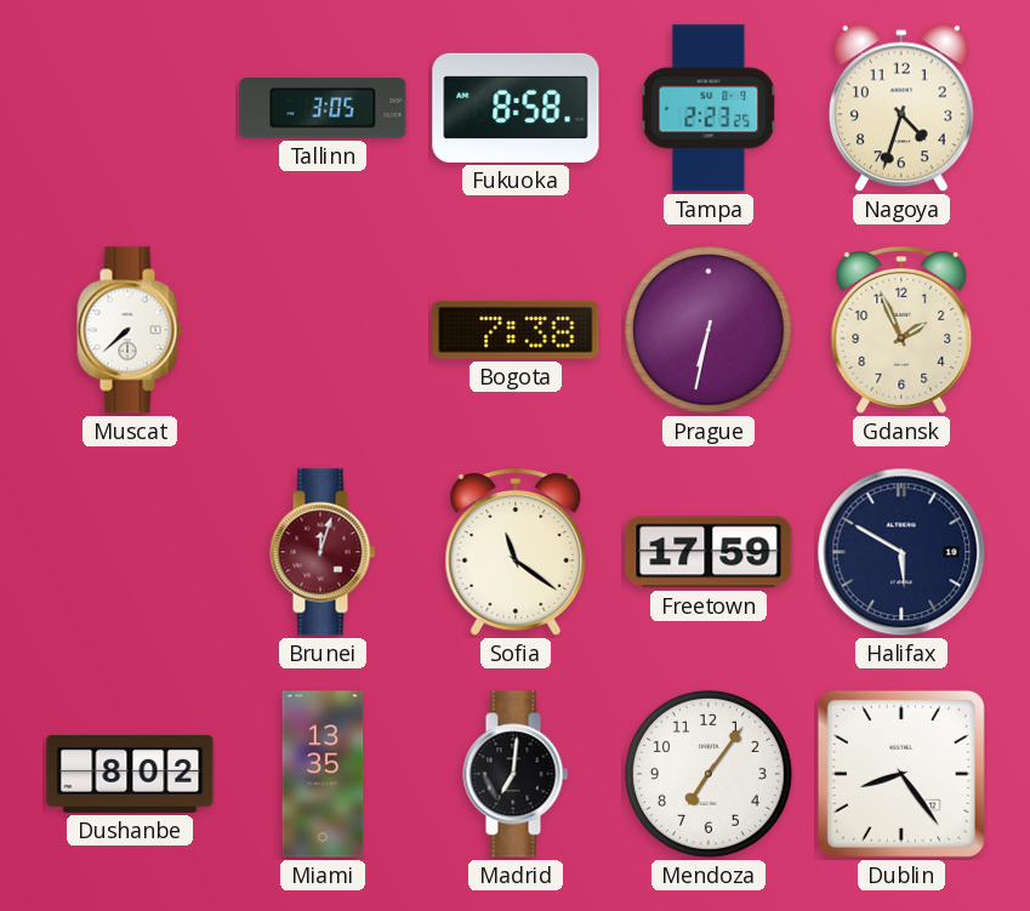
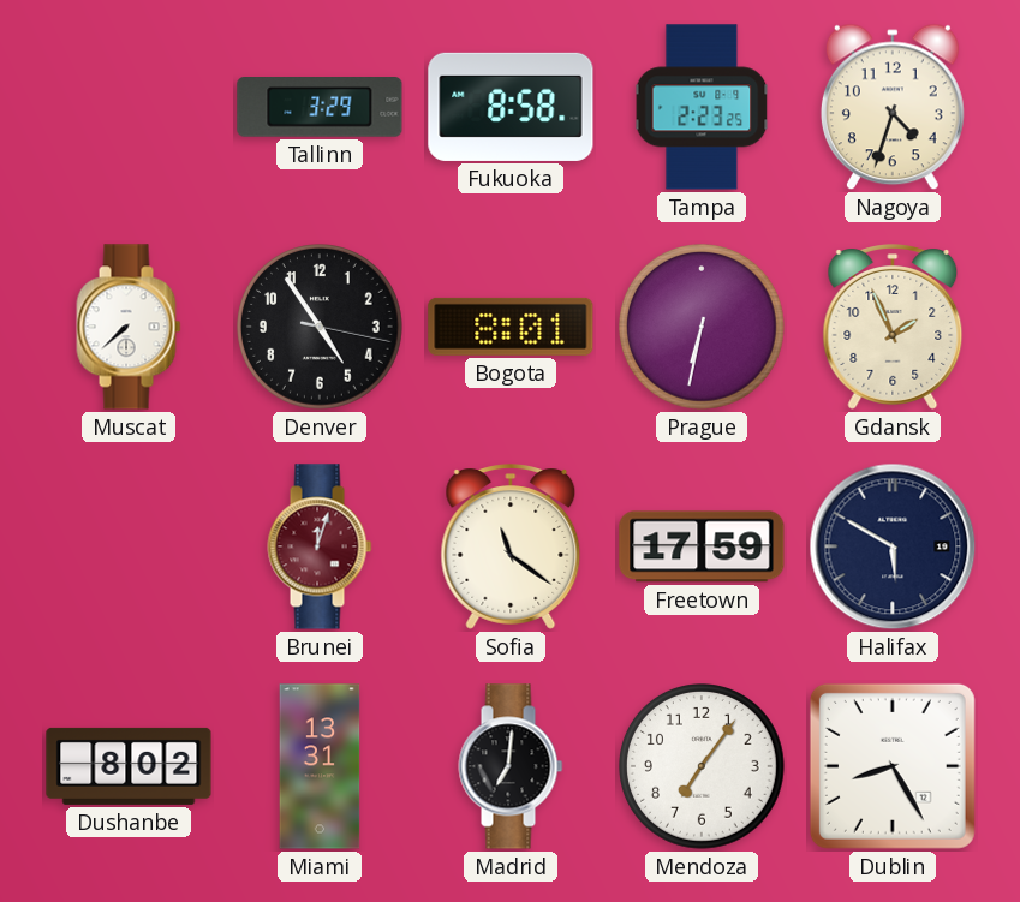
Tallinn: 3:05 -> 3:29 (320, 107)
Denver: none -> 4:54 (321, 328)
Bogota: 7:38 -> 8:01 (511, 327)
Miami: 13:35 -> 13:31 (320, 766)
Dublin: 8:24 -> 8:25 (893, 766)
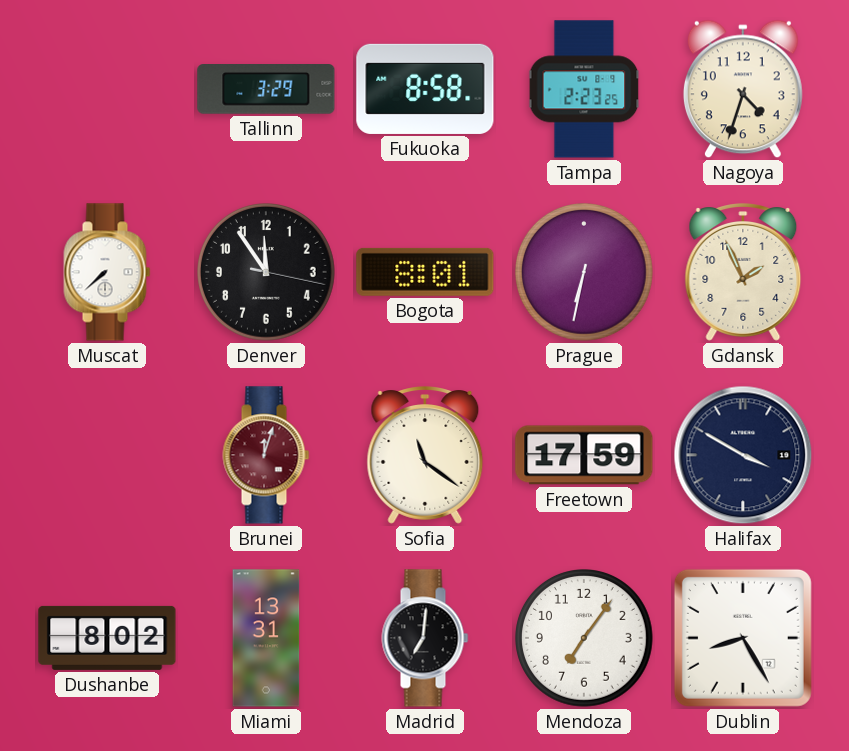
Denver: 4:54 -> 11:54 (267, 273)
Halifax: 5:50 -> 3:50 (743, 455)
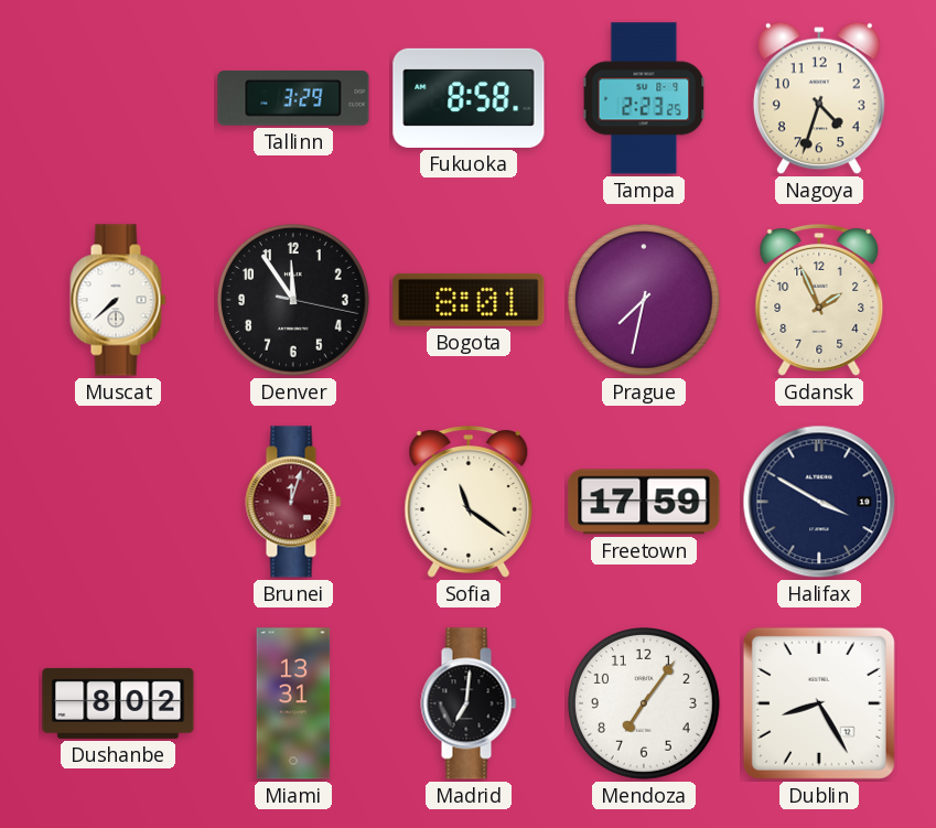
Prague: 6:32 -> 7:32 (645, 301)
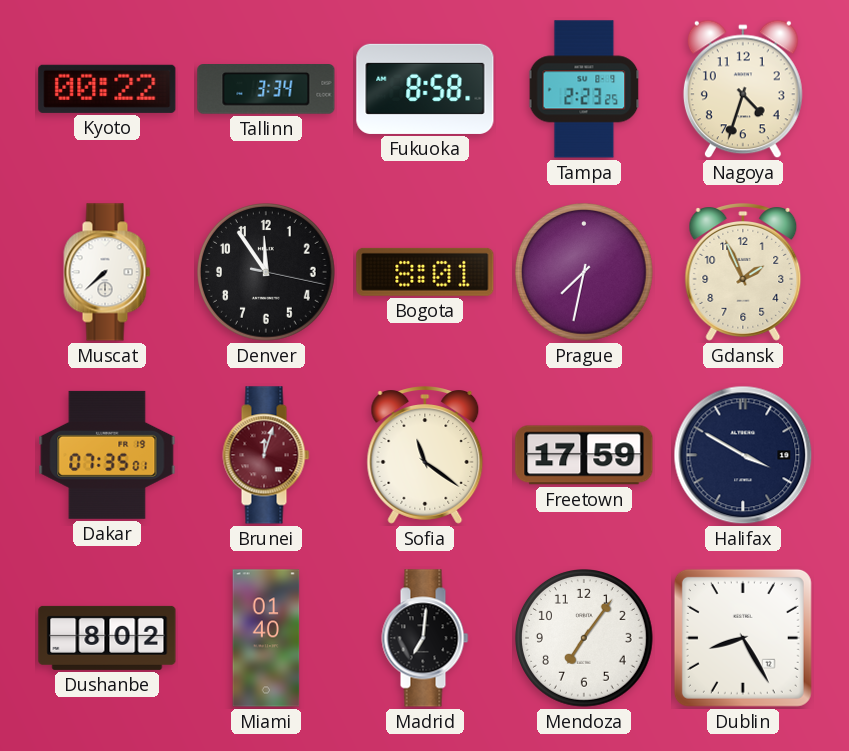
Kyoto: none -> 00:22 (107, 89)
Tallinn: 3:29 -> 3:34 (266, 89)
Dakar: none -> 07:35 (107, 455)
Miami: 13:31 -> 01:40 (266, 638)
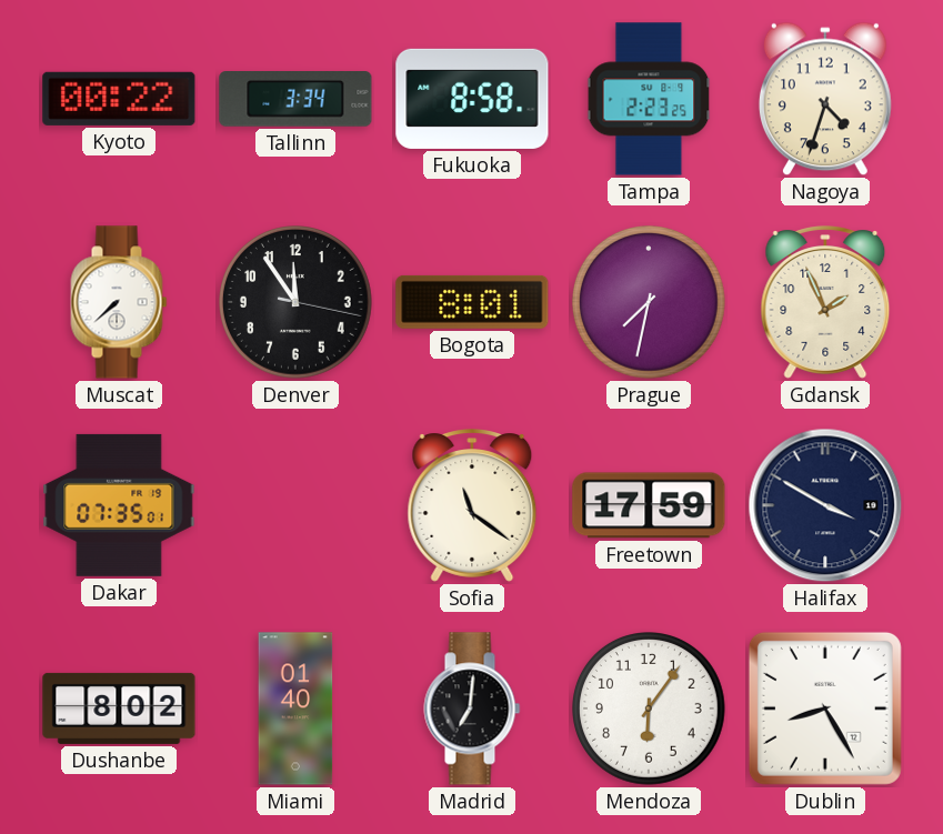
Brunei: 12:03 -> none (266, 455)
Mendoza: 7:06 -> 6:06 (650, 710)
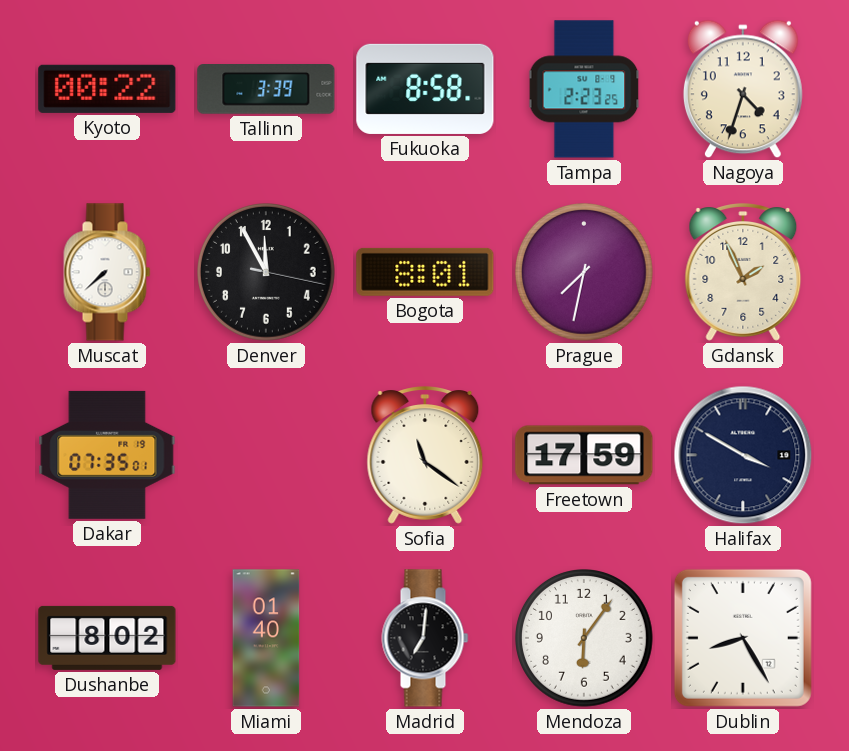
Tallinn: 3:34 -> 3:39 (266, 89)
Denver: 11:54 -> 11:55 (267, 273)
